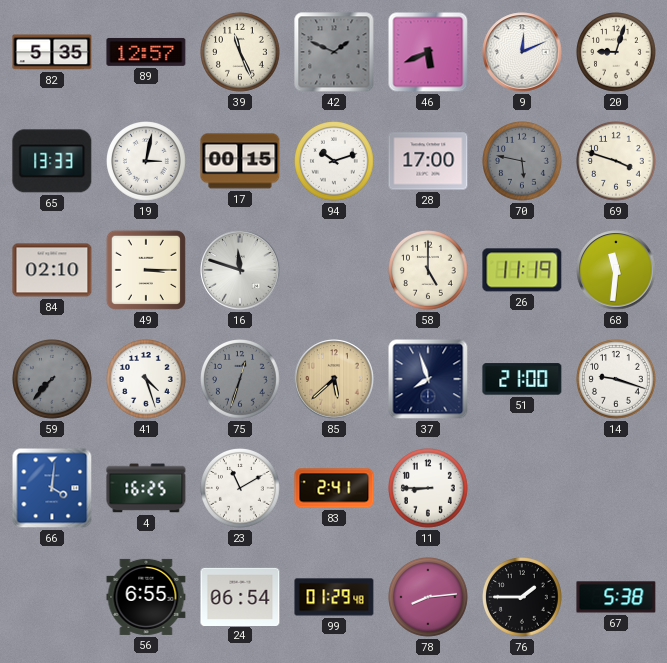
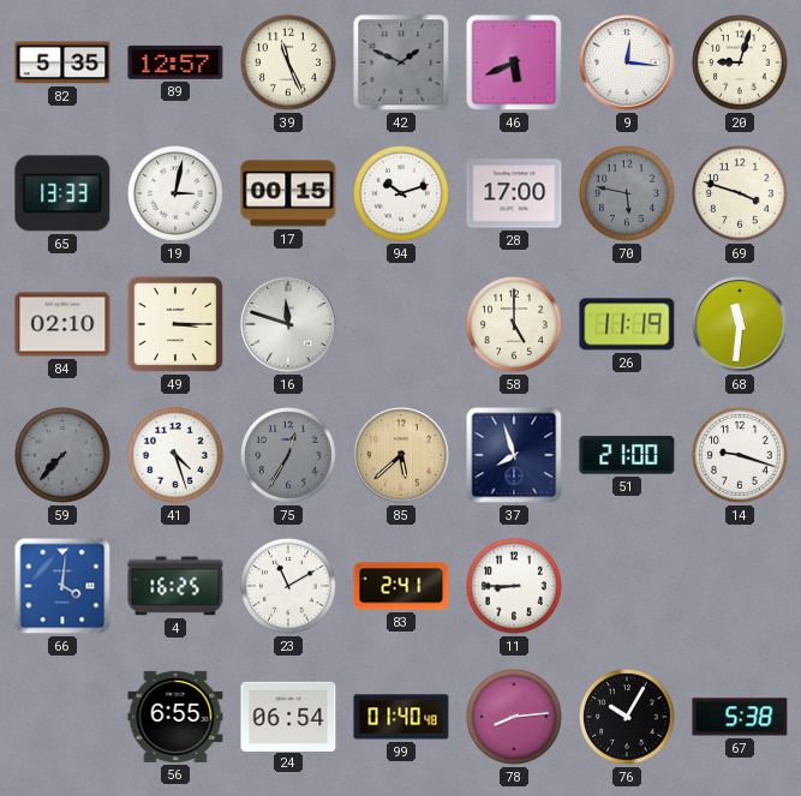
9: 12:11 -> 12:16 (627, 62)
75: 12:33 -> 12:35 (289, 456)
99: 01:29 -> 01:40 (401, 717)
76: 1:45 -> 10:05 (628, 718)
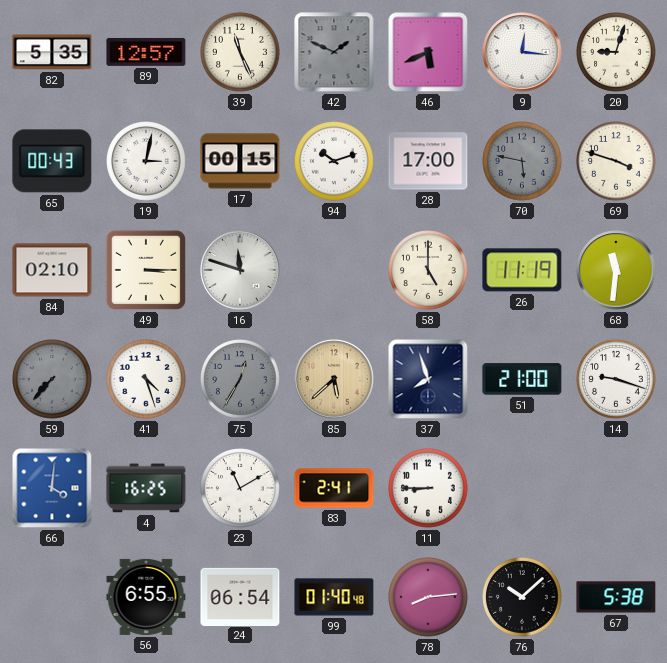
65: 13:33 -> 00:43 (52, 161)
76: 10:05 -> 10:08 (523, 598)
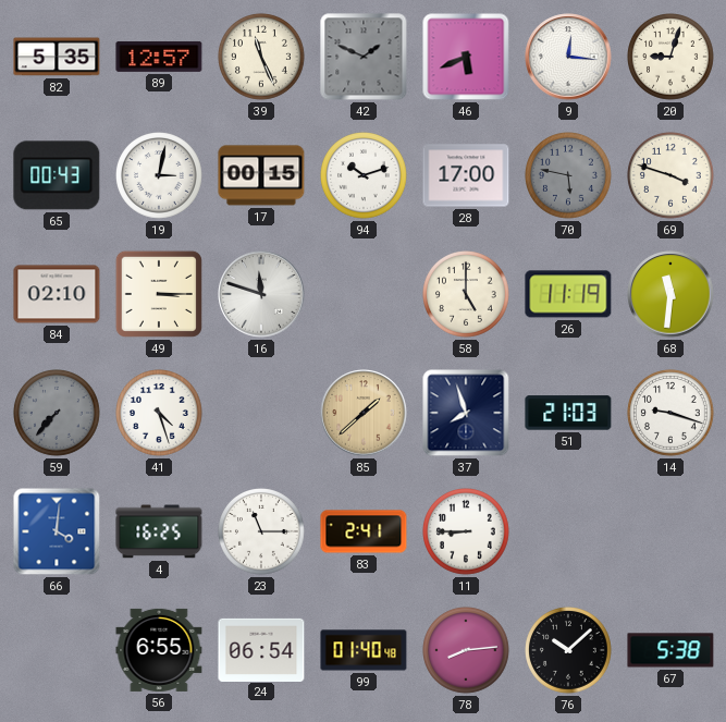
75: 12:35 -> none (241, 380)
85: 5:38 -> 1:38 (364, 413)
51: 21:00 -> 21:03 (568, 413)
23: 11:10 -> 11:15 (262, 533)
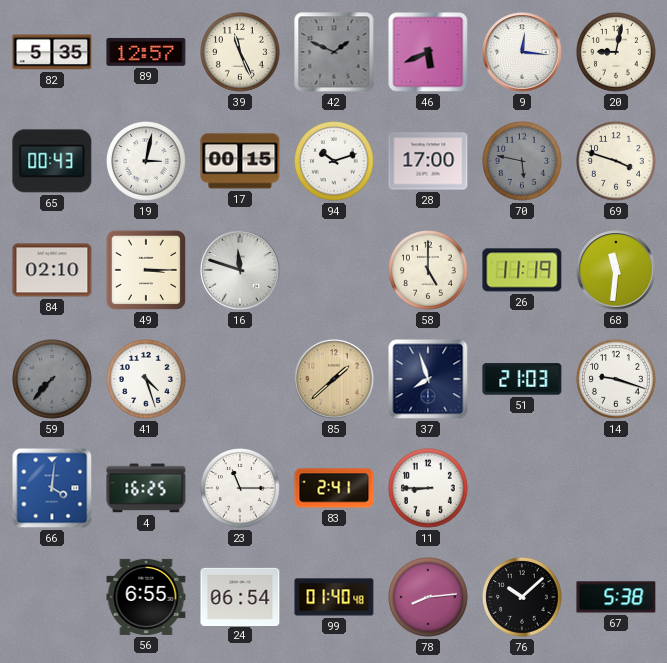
20: 9:03 -> 9:02 (617, 53)
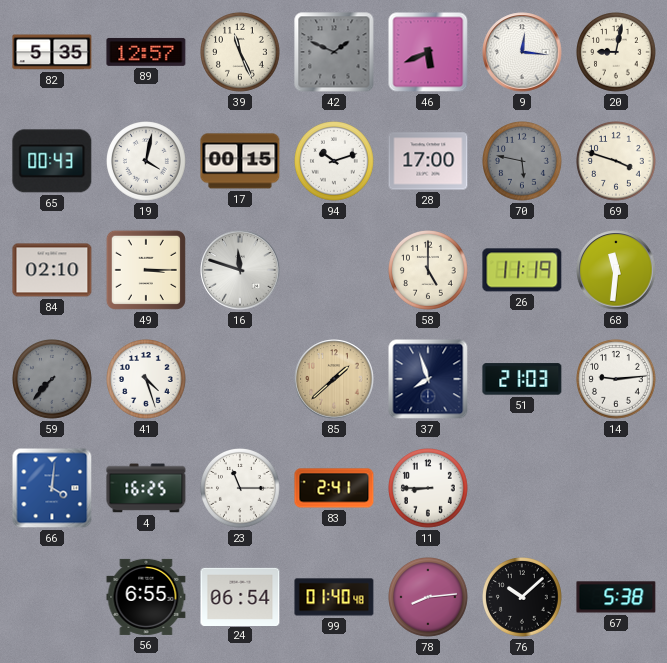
19: 3:02 -> 4:02 (147, 162)
14: 9:18 -> 9:14 (617, 380)
